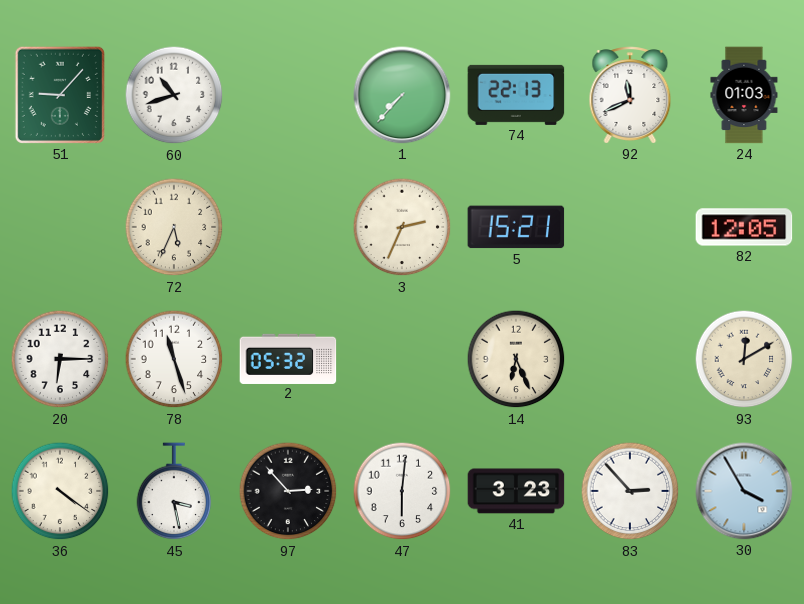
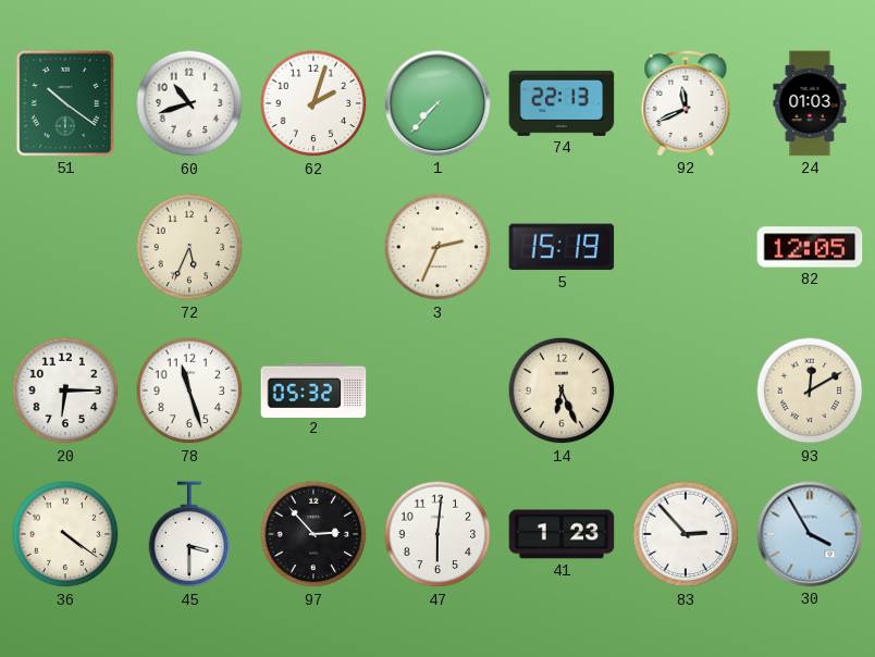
51: 9:07 -> 10:21 (65, 103)
62: none -> 2:03 (313, 103)
5: 15:21 -> 15:19 (562, 247)
45: 3:28 -> 3:30 (189, 535)
41: 3:23 -> 1:23 (562, 534)
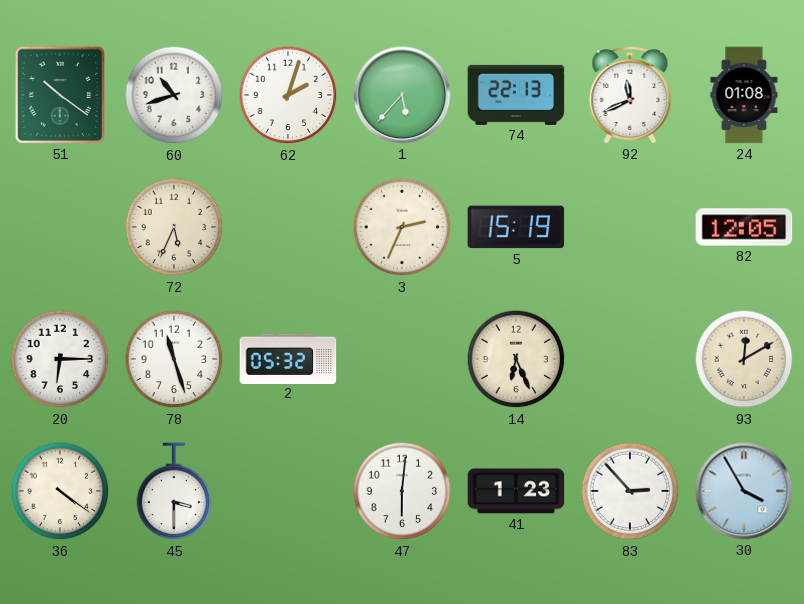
1: 7:37 -> 5:37 (402, 95)
24: 01:03 -> 01:08 (744, 95)
97: 2:53 -> none (313, 534)
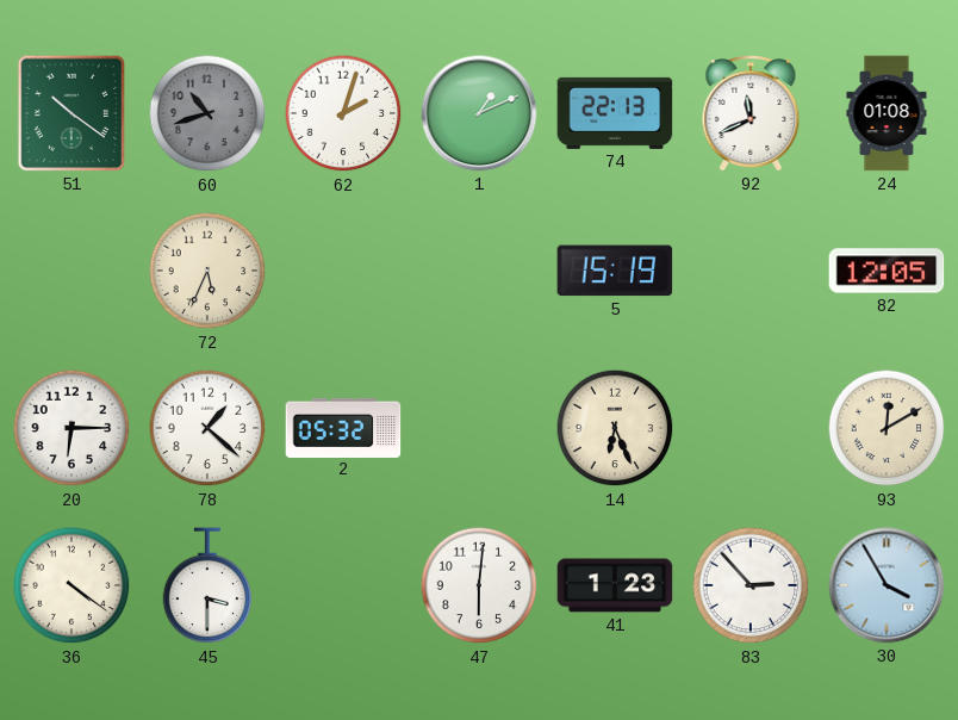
60 dial: white -> grey (207, 113)
1: 5:37 -> 1:11 (479, 113)
3: 2:34 -> none (402, 227)
78: 11:27 -> 1:22 (207, 428)
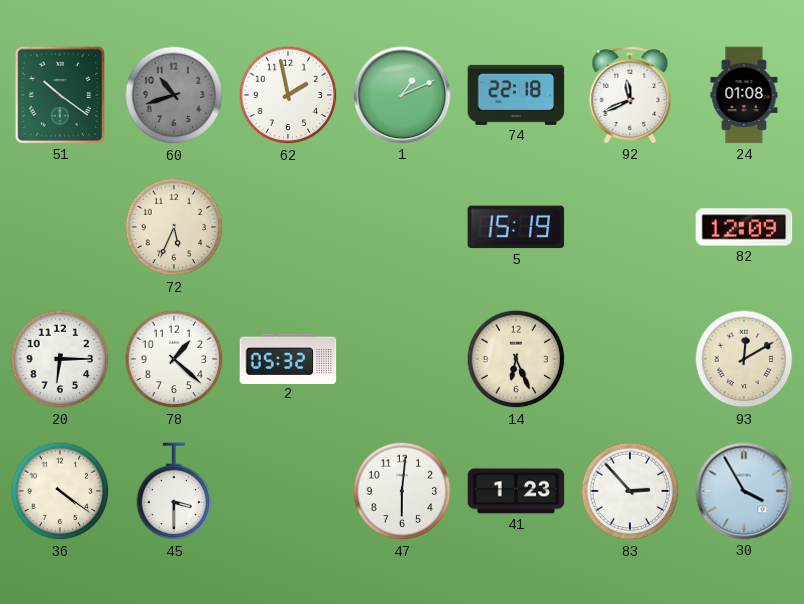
62: 2:03 -> 1:58 (288, 95)
74: 22:13 -> 22:18 (516, 95)
82: 12:05 -> 12:09 (744, 227)
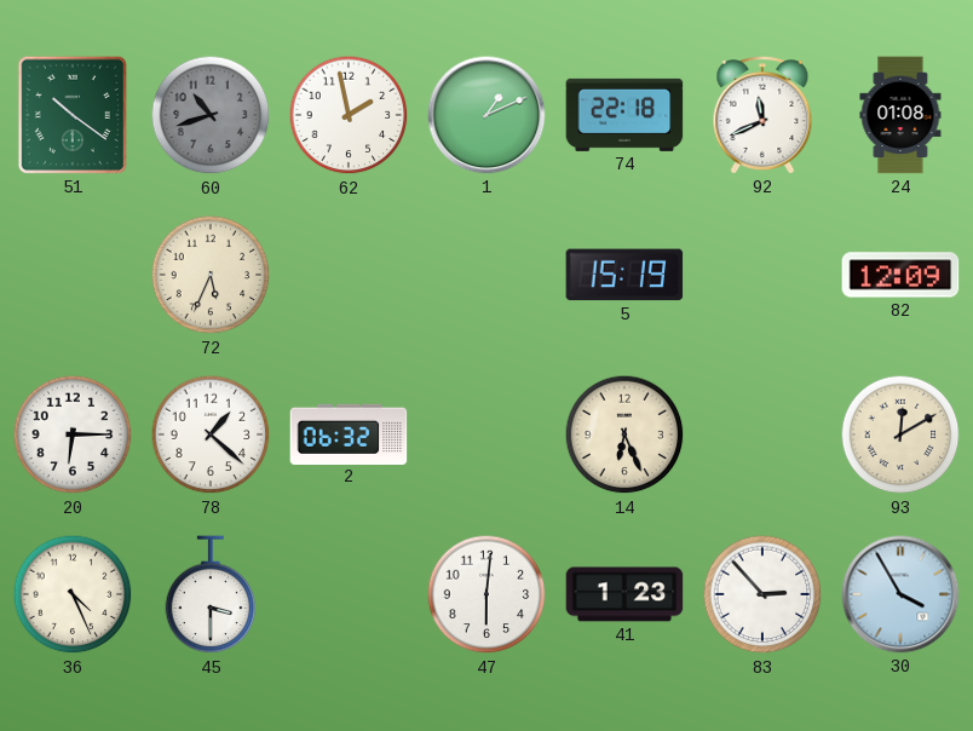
2: 05:32 -> 06:32 (349, 433)
36: 4:21 -> 4:26 (73, 594)
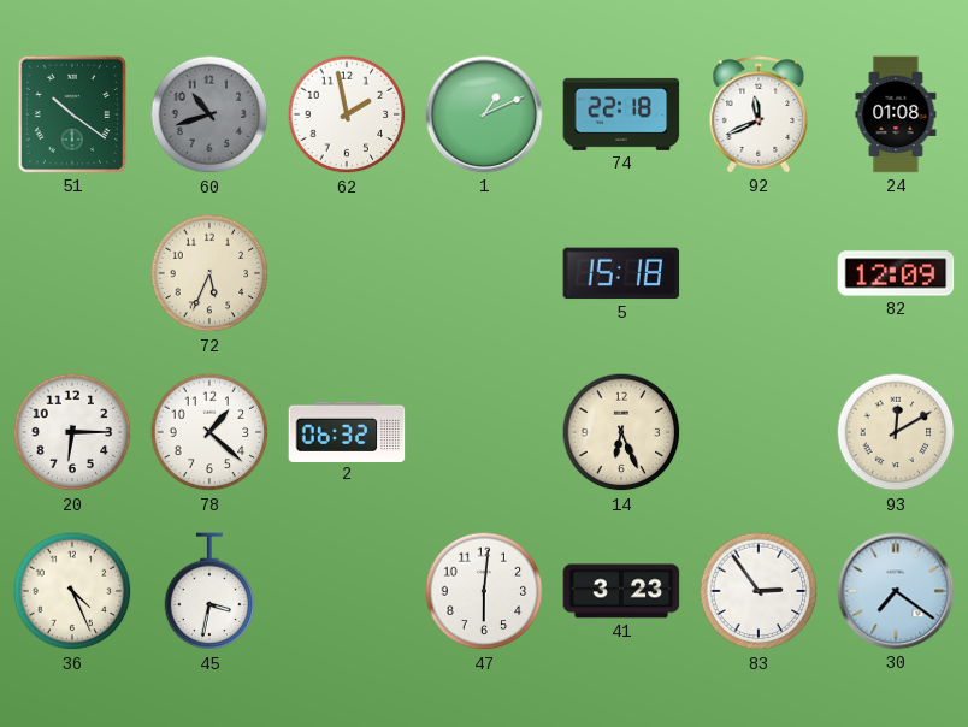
5: 15:19 -> 15:18 (621, 273)
45: 3:30 -> 3:32 (209, 592)
41: 1:23 -> 3:23 (621, 591)
83: 2:53 -> 2:54 (759, 591)
30: 3:55 -> 7:21 (896, 591)
